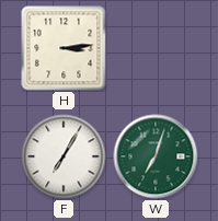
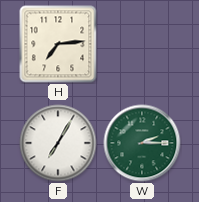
H: 3:14 -> 7:14 (58, 44)
W: 7:03 -> 2:15 (142, 143)
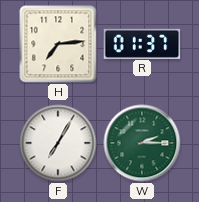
R: none -> 01:37 (142, 43)
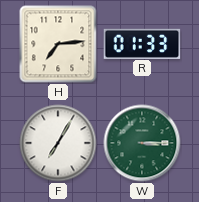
R: 01:37 -> 01:33 (142, 43)
W: 2:15 -> 3:15 (142, 143)
